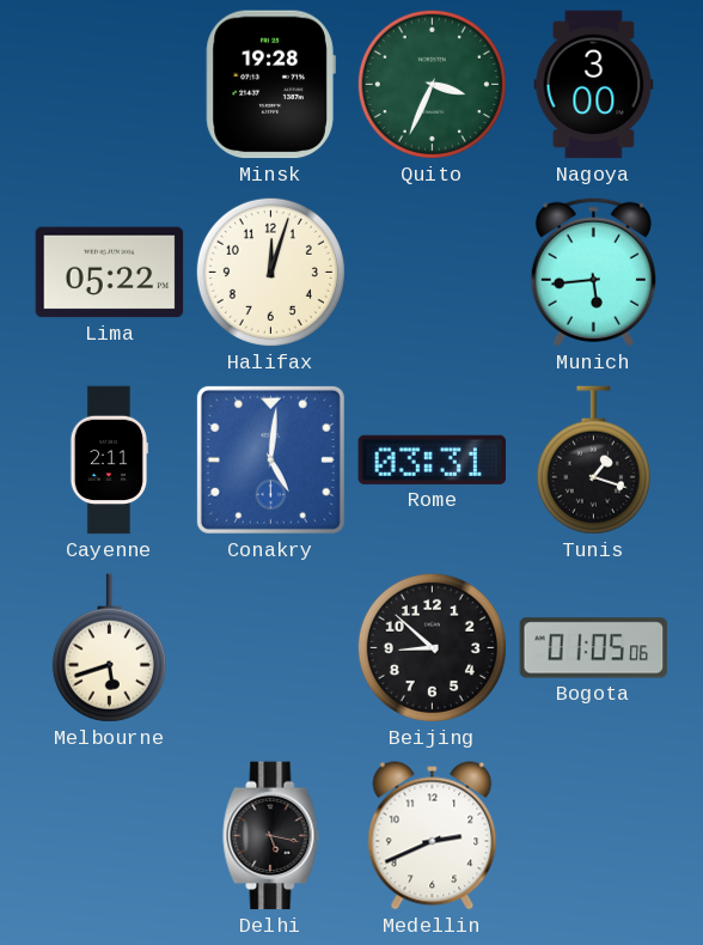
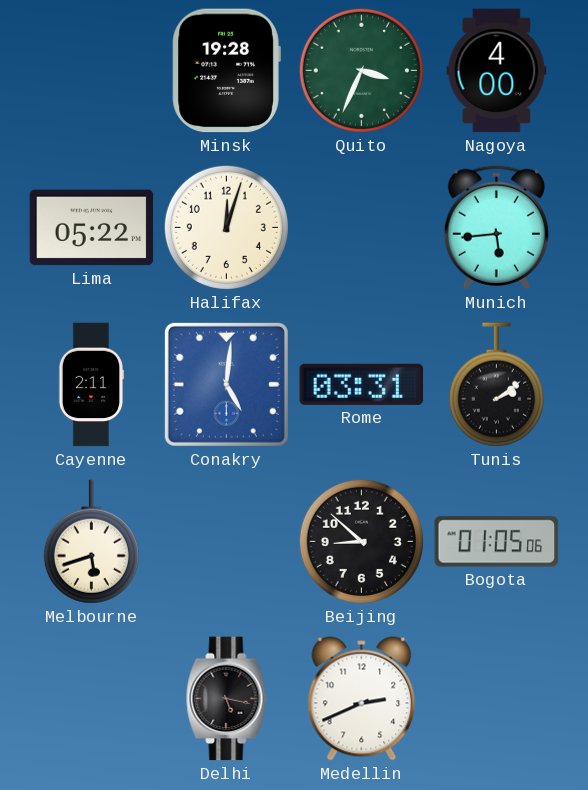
Nagoya: 3:00 -> 4:00 (497, 71)
Tunis: 1:18 -> 2:09 (496, 385)
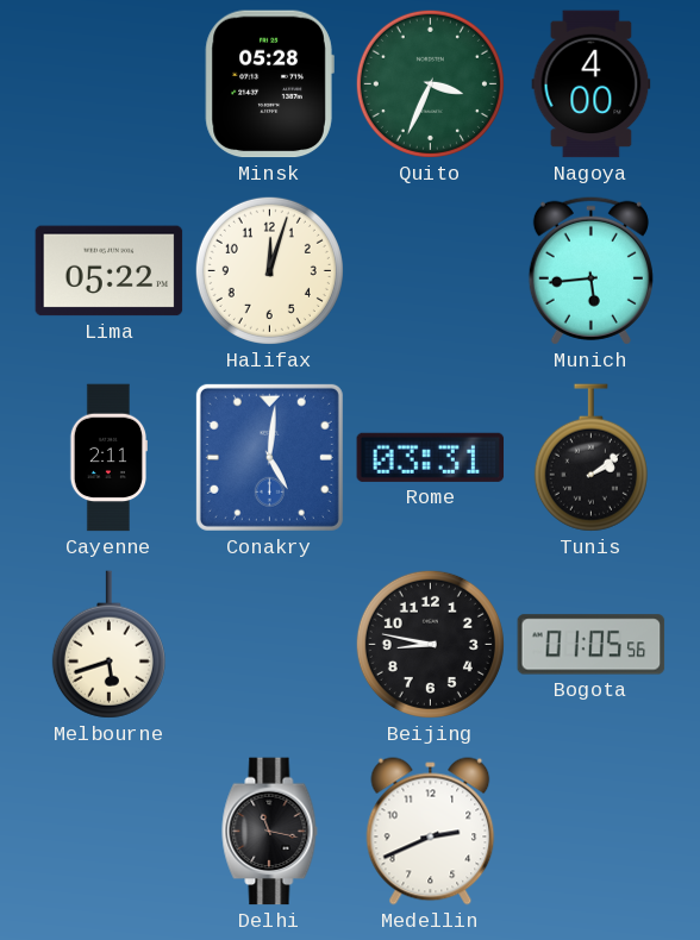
Minsk: 19:28 -> 05:28 (269, 84)
Beijing: 8:52 -> 8:47 (430, 644)
Bogota: 01:05:06 -> 01:05:56 (592, 645)
Delhi: 5:17 -> 11:17 (270, 832)
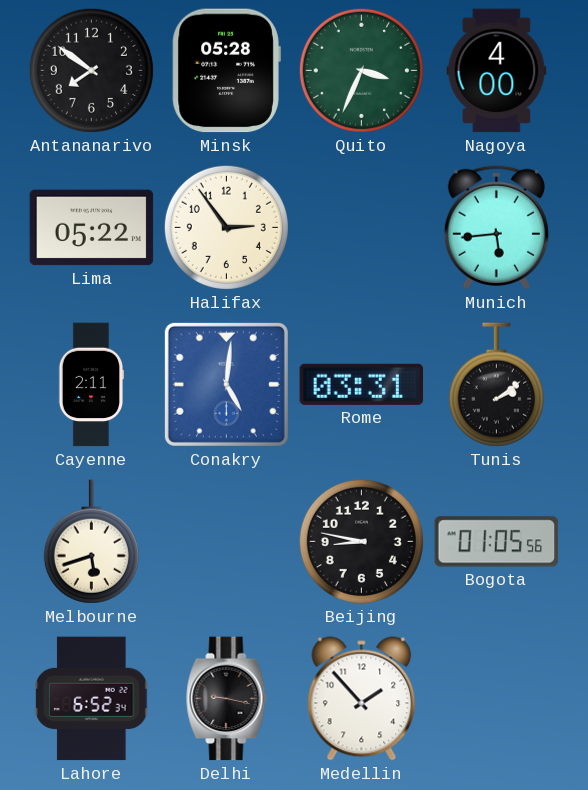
Antananarivo: none -> 7:51 (91, 70)
Halifax: 12:03 -> 2:54 (226, 227)
Lahore: none -> 6:52 (92, 699)
Delhi: 11:17 -> 9:17 (227, 699)
Medellin: 2:41 -> 1:53 (362, 699)
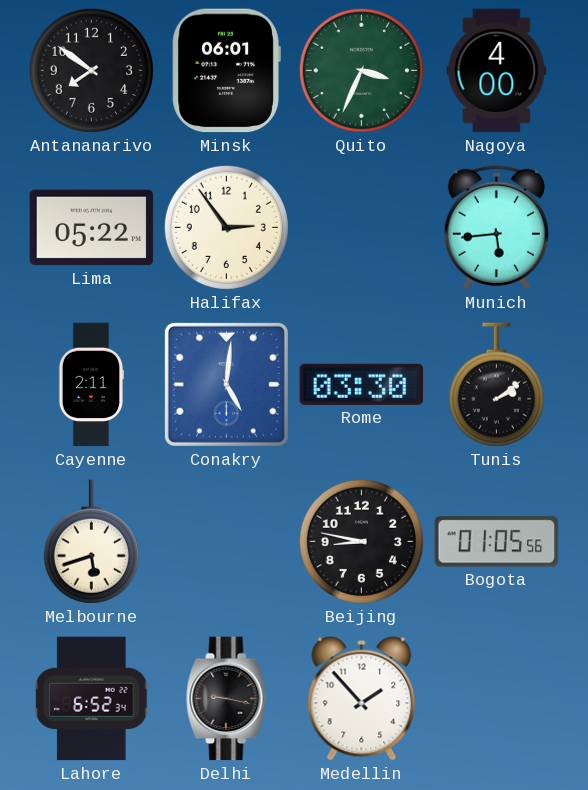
Minsk: 05:28 -> 06:01 (226, 71)
Rome: 03:31 -> 03:30 (362, 384)
